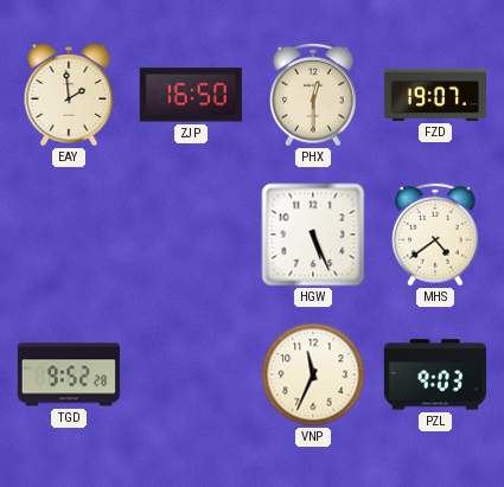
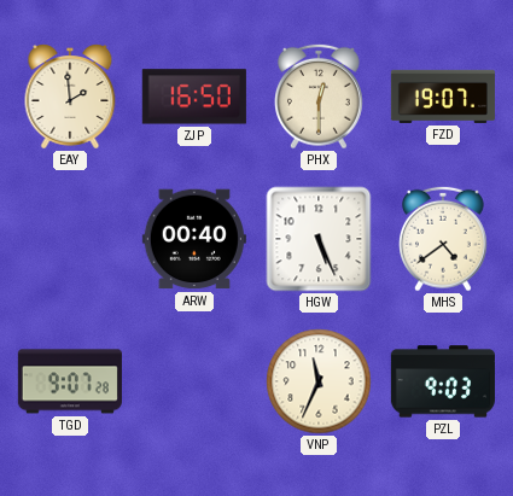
ARW: none -> 00:40 (194, 239)
TGD: 9:52 -> 9:07 (70, 381)
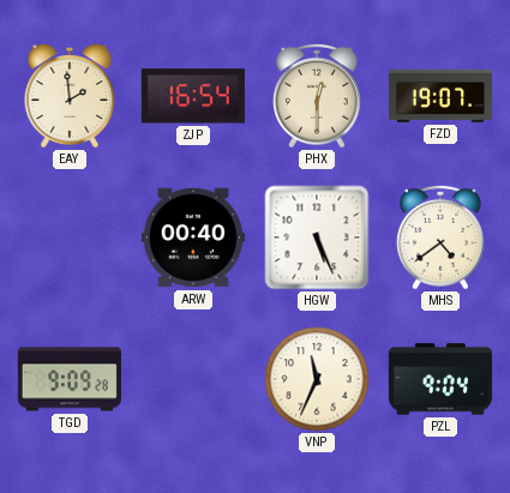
ZJP: 16:50 -> 16:54 (193, 96)
TGD: 9:07 -> 9:09 (70, 379)
PZL: 9:03 -> 9:04 (440, 379)
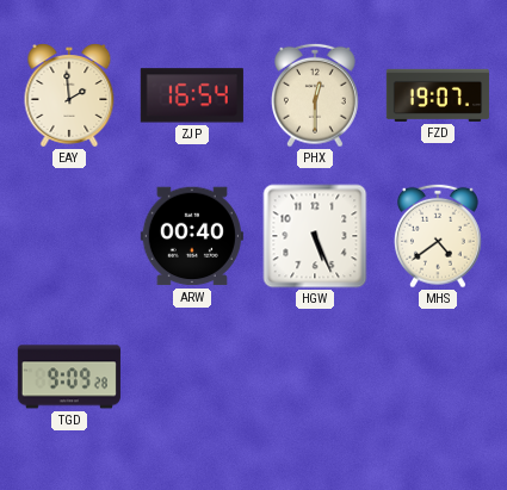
VNP: 11:34 -> none (317, 379)
PZL: 9:04 -> none (440, 379)
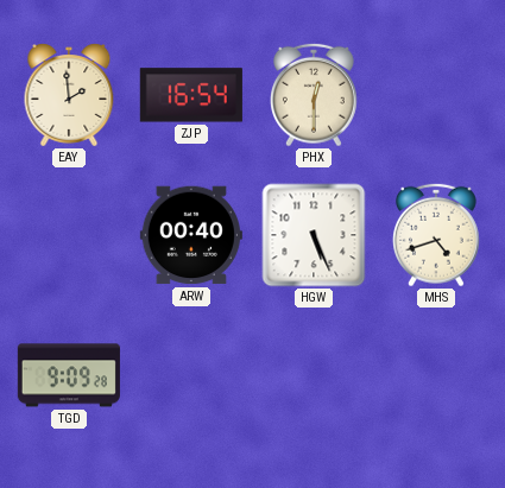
FZD: 19:07 -> none (438, 95)
MHS: 4:39 -> 4:42 (437, 235)
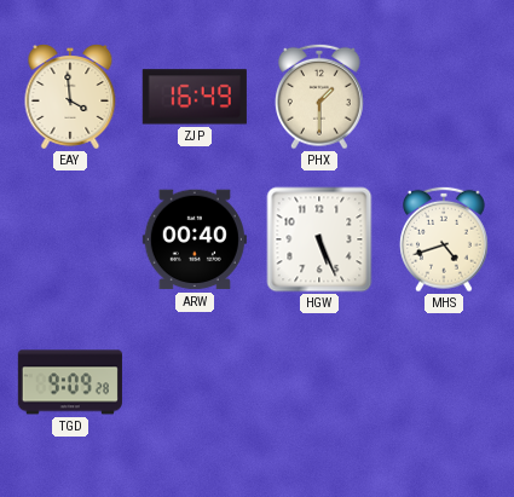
EAY: 1:59 -> 3:59 (70, 97)
ZJP: 16:54 -> 16:49 (195, 97)
PHX: 12:30 -> 1:30 (320, 97)
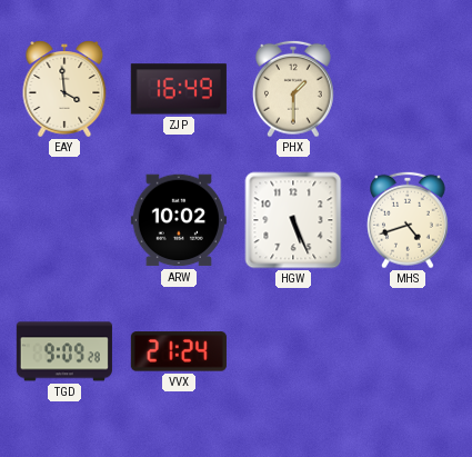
ARW: 00:40 -> 10:02 (179, 220)
VVX: none -> 21:24 (179, 351)
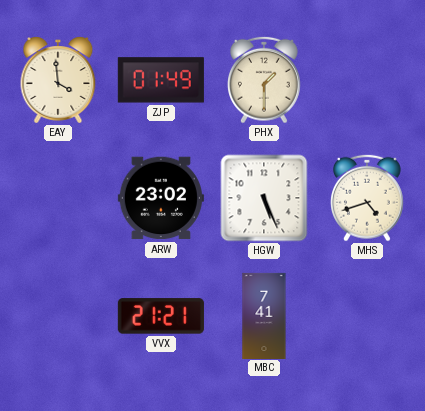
ZJP: 16:49 -> 01:49 (161, 80)
ARW: 10:02 -> 23:02 (161, 198)
TGD: 9:09 -> none (64, 351)
VVX: 21:24 -> 21:21 (161, 316)
MBC: none -> 7:41 (264, 315)
